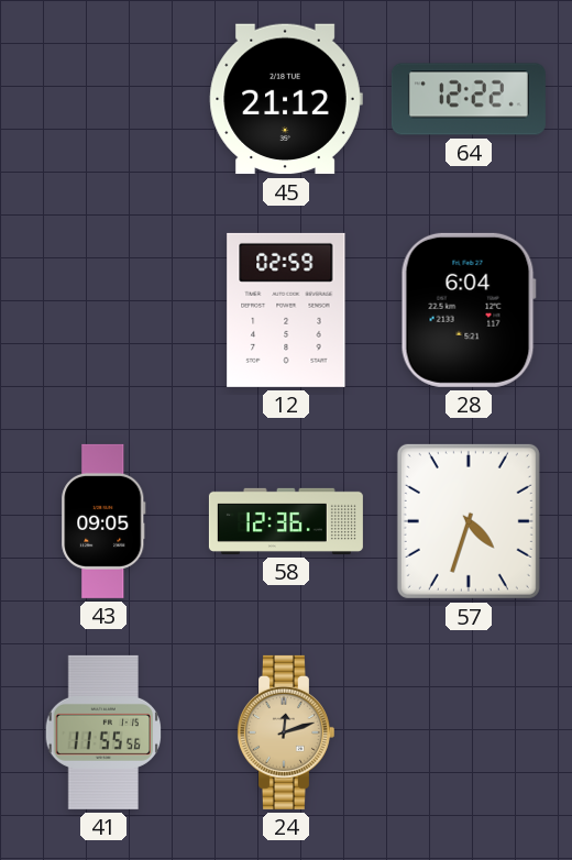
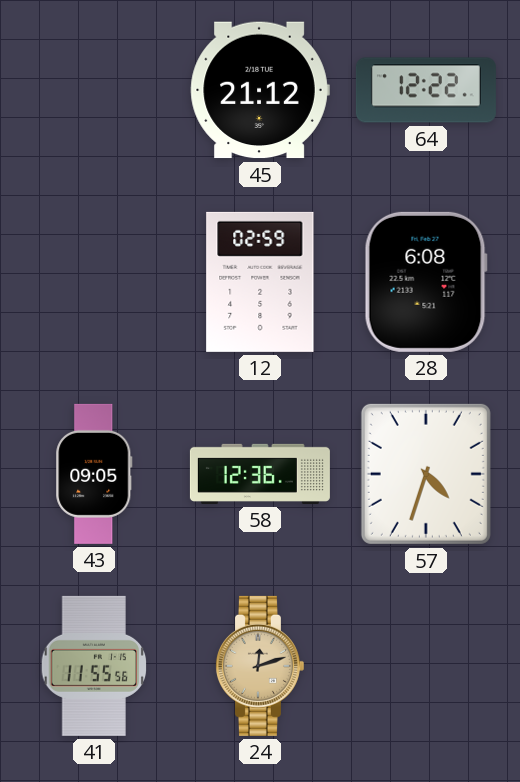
28: 6:04 -> 6:08 (426, 282)
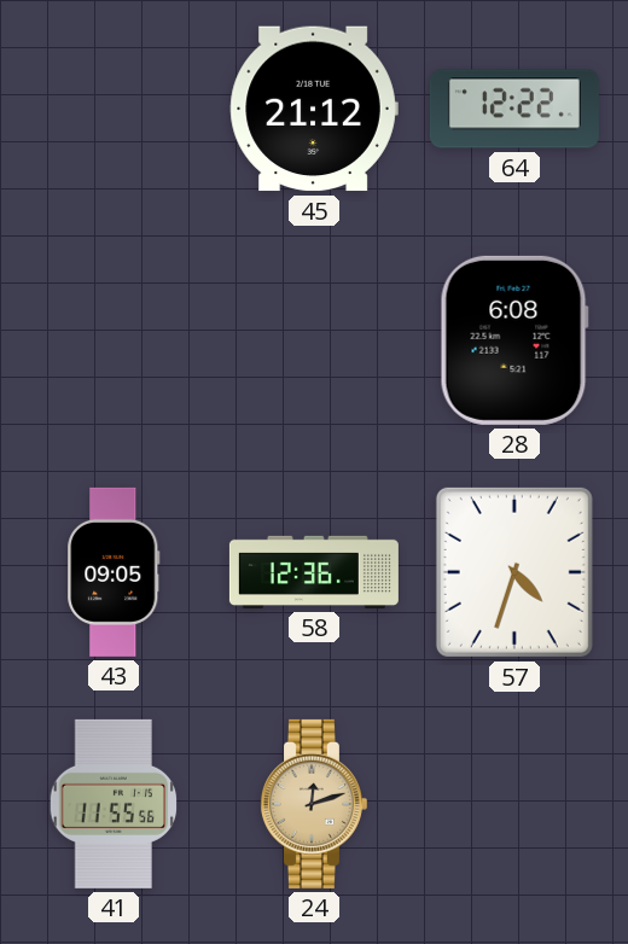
12: 02:59 -> none (260, 282)
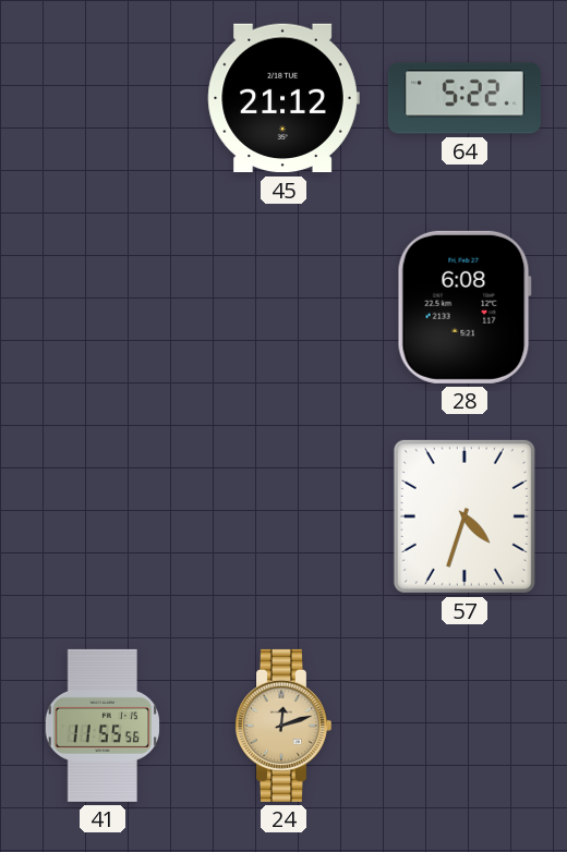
64: 12:22 -> 5:22 (465, 98)
43: 09:05 -> none (114, 572)
58: 12:36 -> none (314, 572)
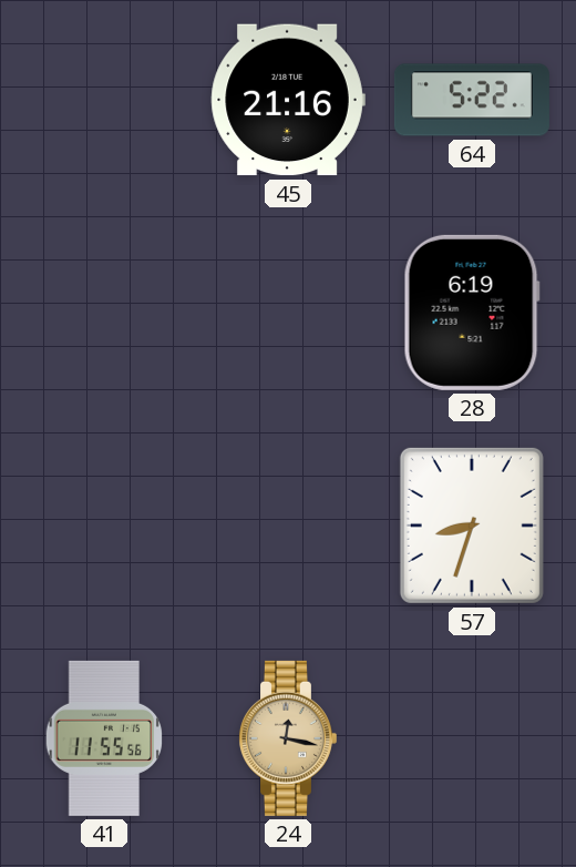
45: 21:12 -> 21:16 (288, 100)
28: 6:08 -> 6:19 (472, 313)
57: 4:33 -> 8:33 (472, 526)
24: 12:12 -> 12:17 (287, 738)
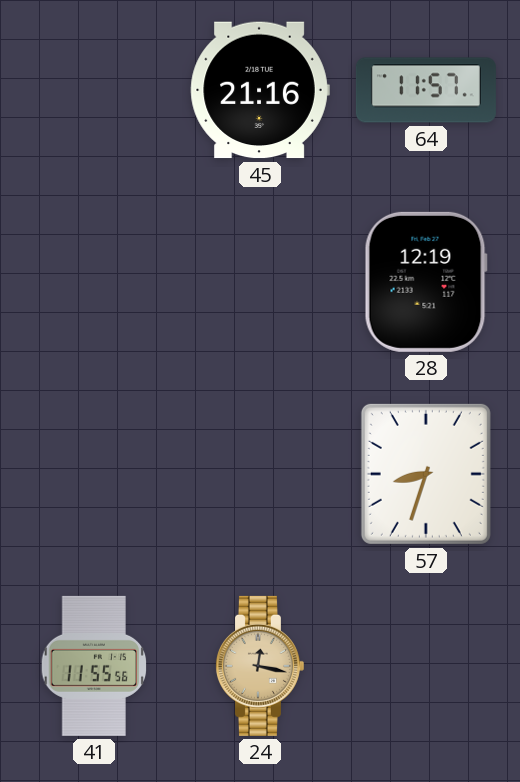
64: 5:22 -> 11:57 (426, 90)
28: 6:19 -> 12:19 (426, 282)
